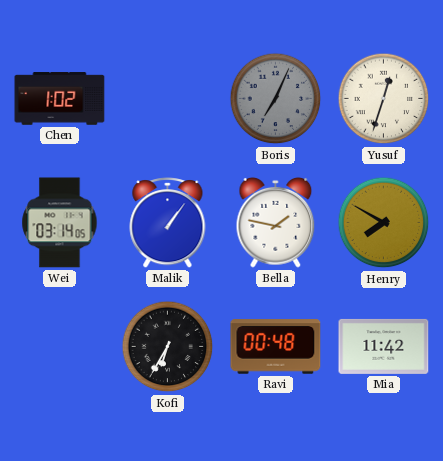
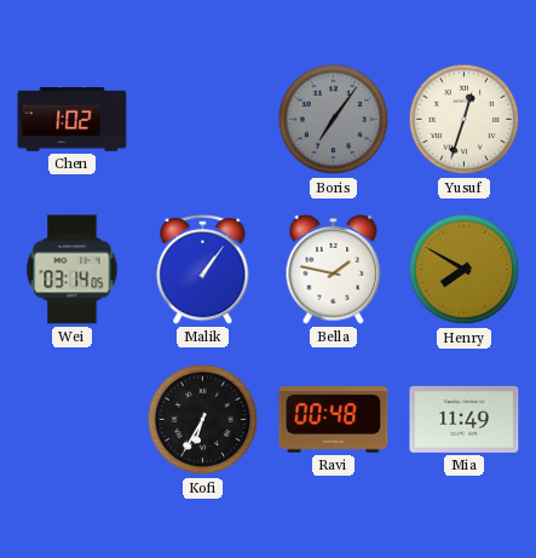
Boris: 7:04 -> 7:06 (334, 120)
Mia: 11:42 -> 11:49 (465, 419)
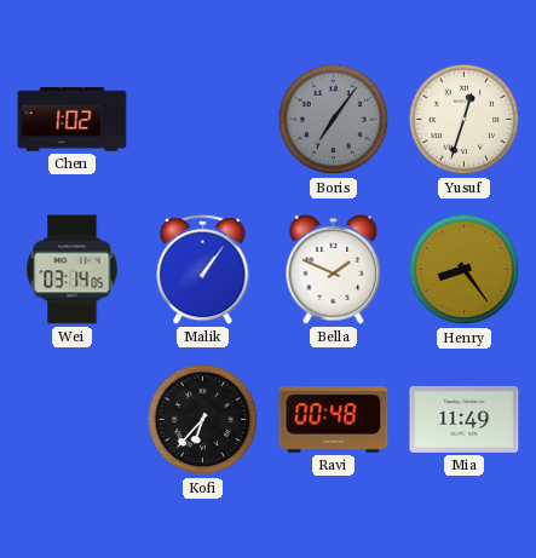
Bella: 1:47 -> 1:49 (334, 269)
Henry: 7:50 -> 8:24 (465, 270)
Kofi: 6:35 -> 6:37 (203, 420)
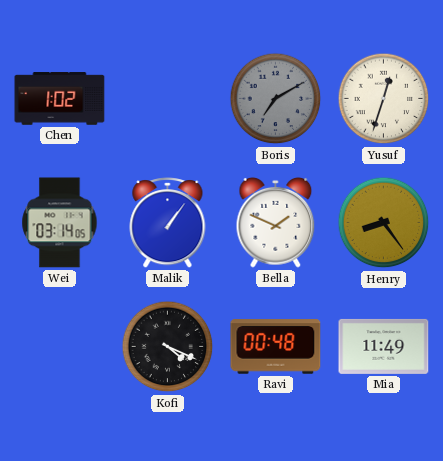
Boris: 7:06 -> 7:10 (276, 99)
Kofi: 6:37 -> 4:19 (168, 347)
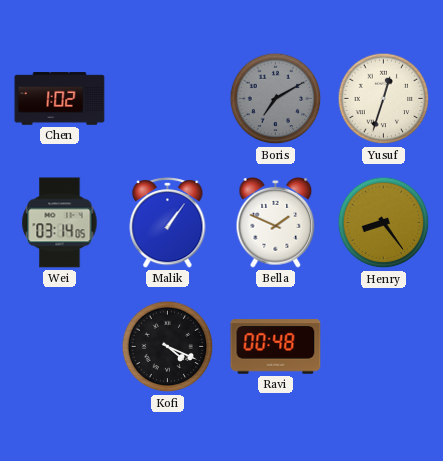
Mia: 11:49 -> none (384, 346)
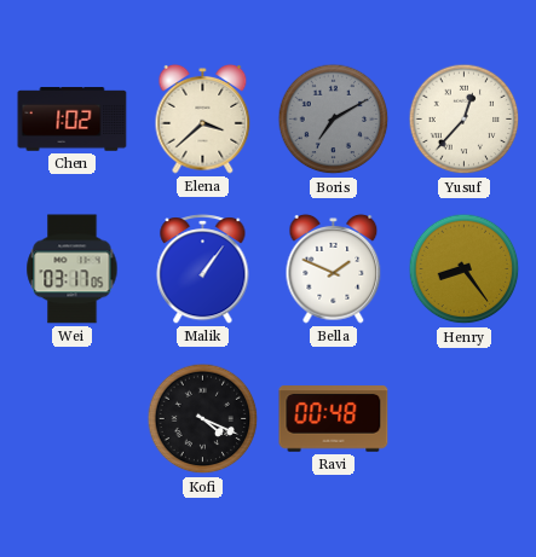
Elena: none -> 3:38 (203, 118)
Yusuf: 12:33 -> 12:37 (465, 120)
Wei: 03:14 -> 03:17 (73, 269)
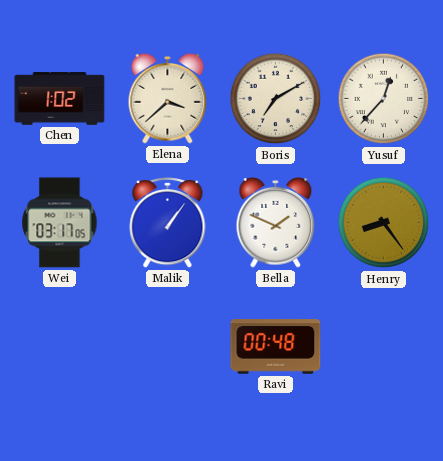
Boris dial: grey -> cream (276, 99)
Kofi: 4:19 -> none (203, 419)
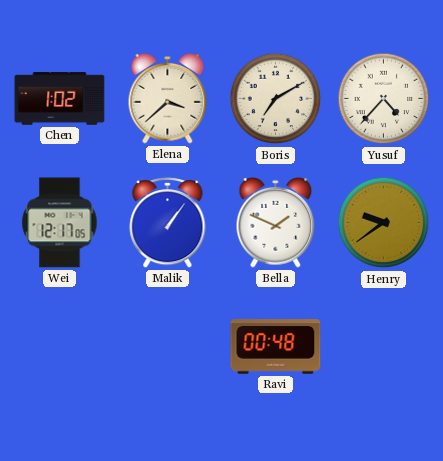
Yusuf: 12:37 -> 4:37 (384, 99)
Wei: 03:17 -> 12:17 (60, 223)
Henry: 8:24 -> 9:39 (384, 223)
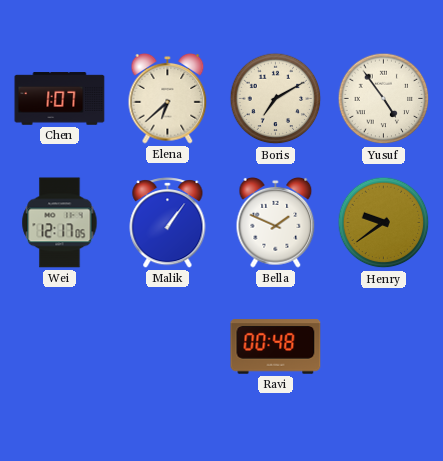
Chen: 1:02 -> 1:07 (60, 99)
Elena: 3:38 -> 6:38 (168, 98)
Yusuf: 4:37 -> 4:54 (384, 99)
